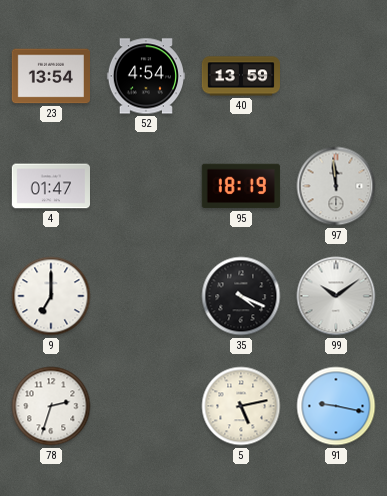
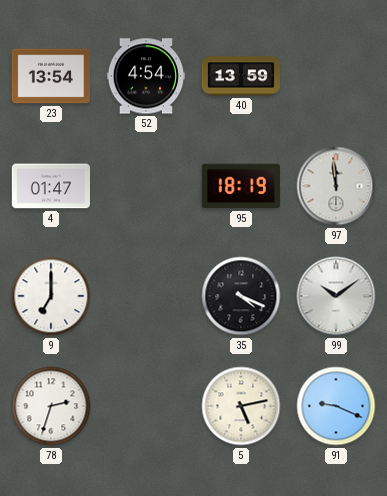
91: 9:17 -> 9:19 (336, 406)
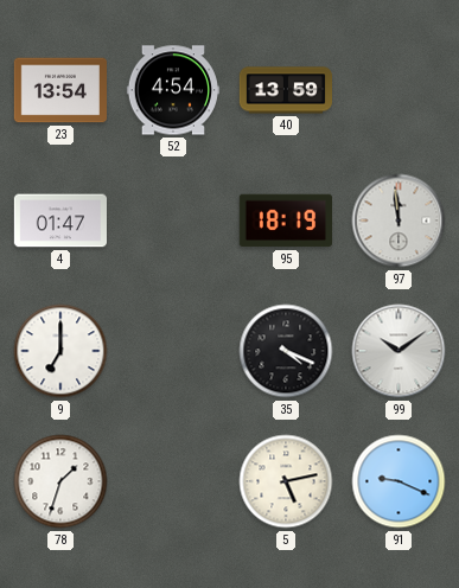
78: 2:33 -> 1:33 (60, 481)
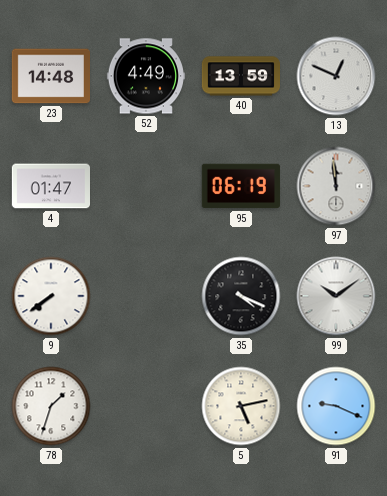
23: 13:54 -> 14:48 (50, 76)
52: 4:54 -> 4:49 (145, 76)
13: none -> 12:49 (336, 76)
95: 18:19 -> 06:19 (241, 186)
9: 7:00 -> 7:39 (51, 296)
